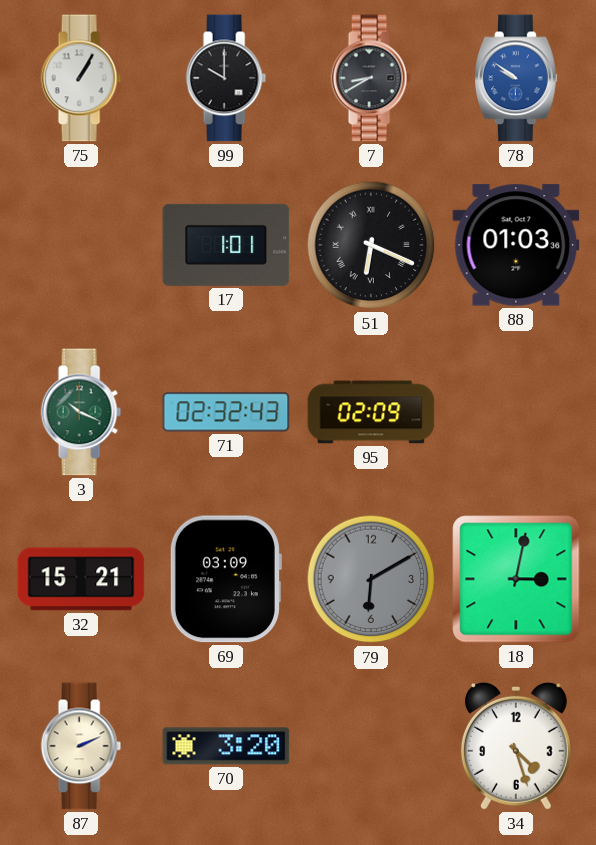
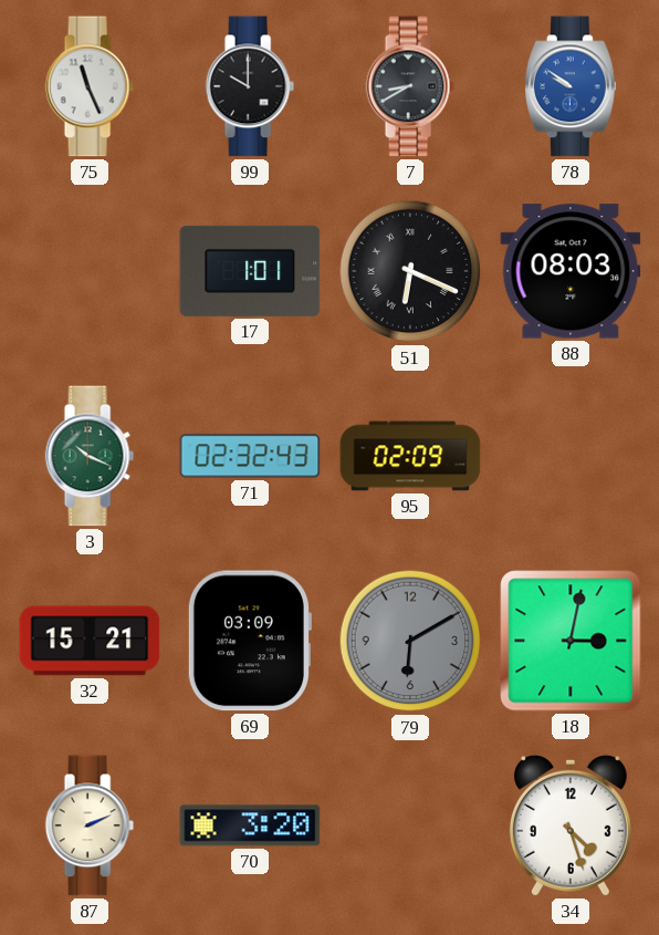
75: 1:05 -> 11:26 (90, 86)
88: 01:03 -> 08:03 (571, 271)
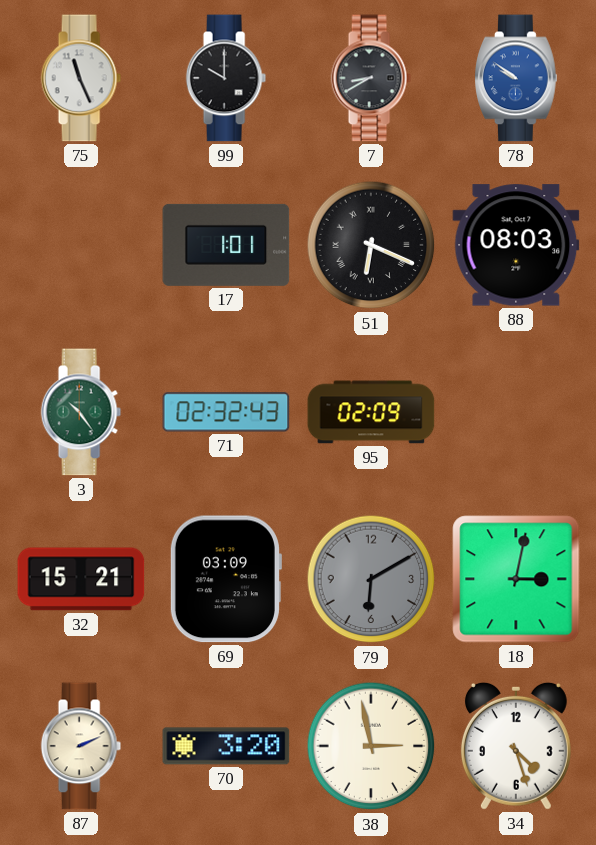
3: 10:19 -> 10:24 (81, 412)
38: none -> 2:58 (371, 746)
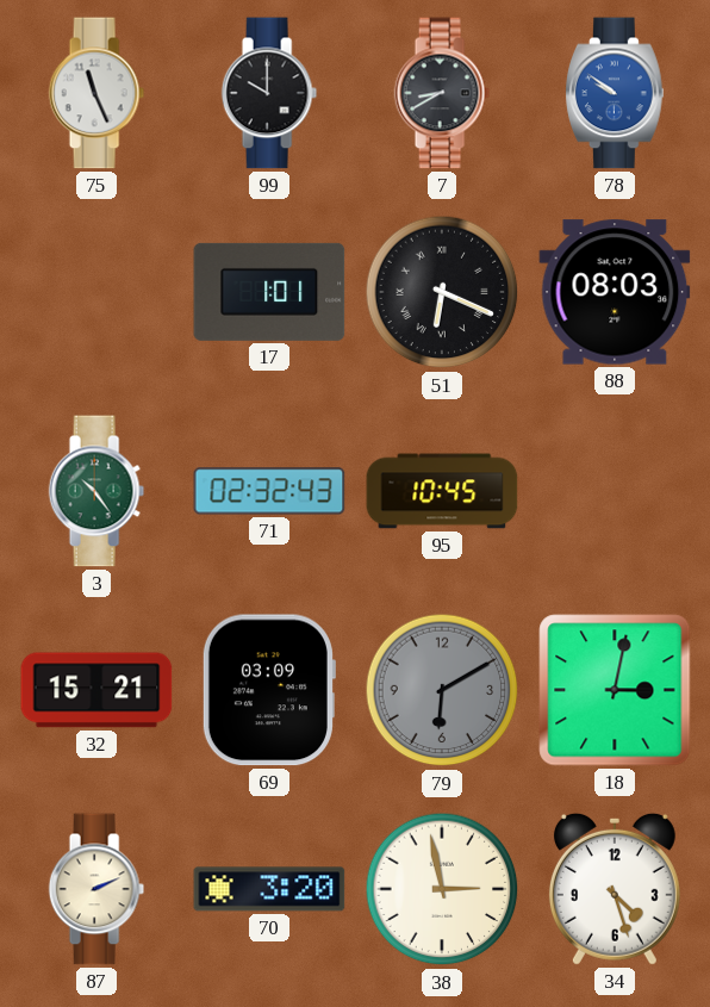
95: 02:09 -> 10:45 (442, 491)
